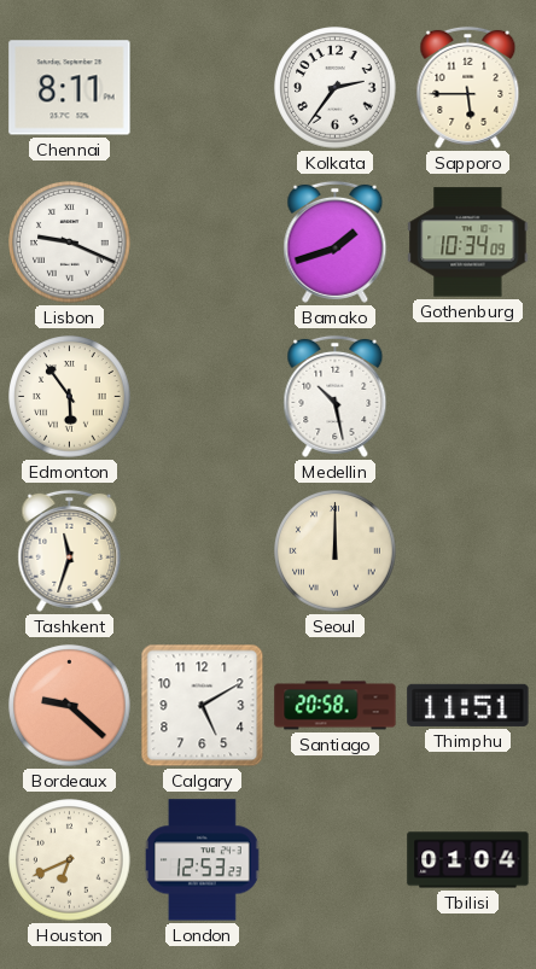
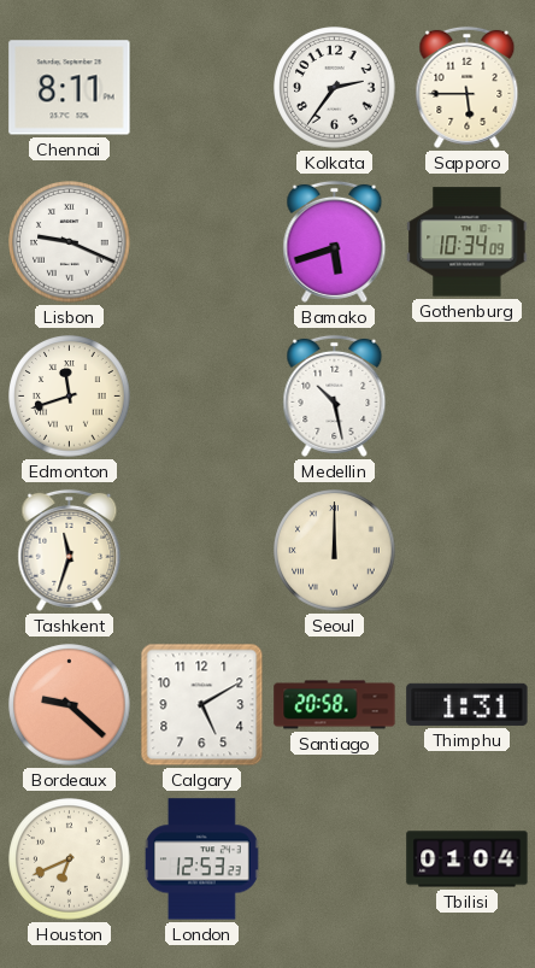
Bamako: 1:42 -> 5:42 (335, 241)
Edmonton: 5:54 -> 11:42 (70, 397)
Thimphu: 11:51 -> 1:31 (468, 704)
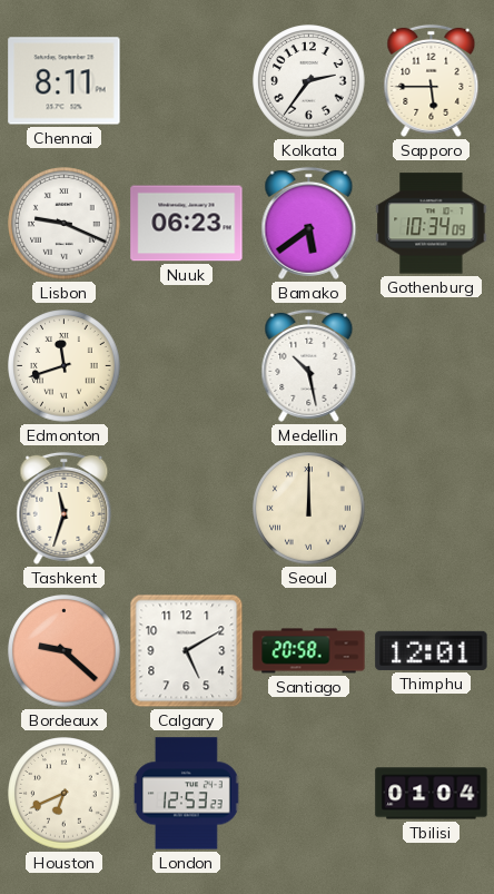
Nuuk: none -> 06:23 (187, 224)
Bamako: 5:42 -> 5:39 (309, 223)
Thimphu: 1:31 -> 12:01 (432, 650)
